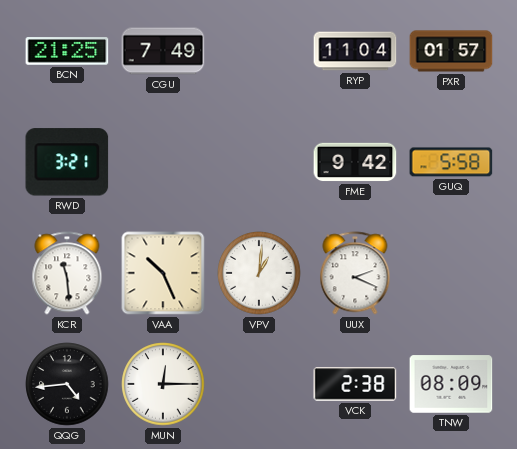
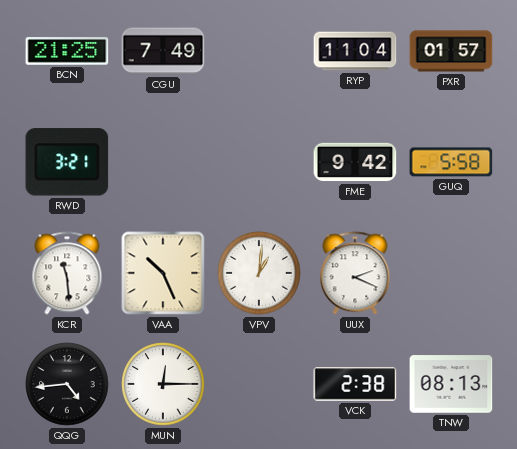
TNW: 08:09 -> 08:13 (451, 384)
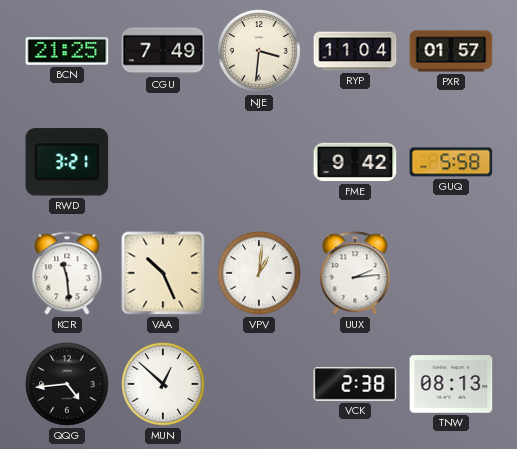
NJE: none -> 3:31 (259, 51)
UUX: 2:19 -> 2:14 (355, 273)
MUN: 12:15 -> 12:52 (163, 384)
